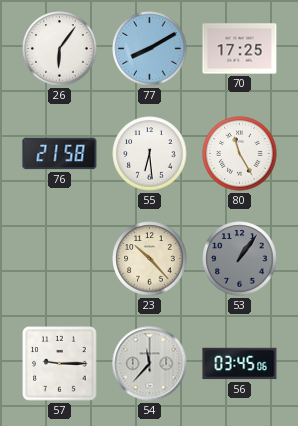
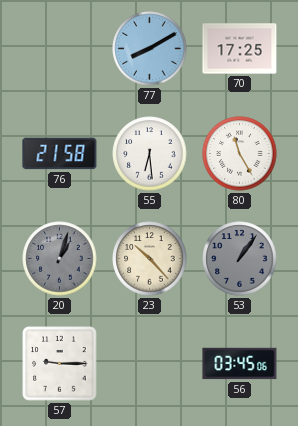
26: 6:06 -> none (60, 49)
20: none -> 1:03 (60, 259)
54: 11:37 -> none (150, 364)
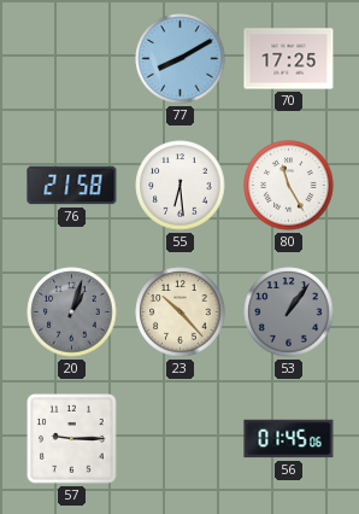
56: 03:45 -> 01:45 (289, 439)
